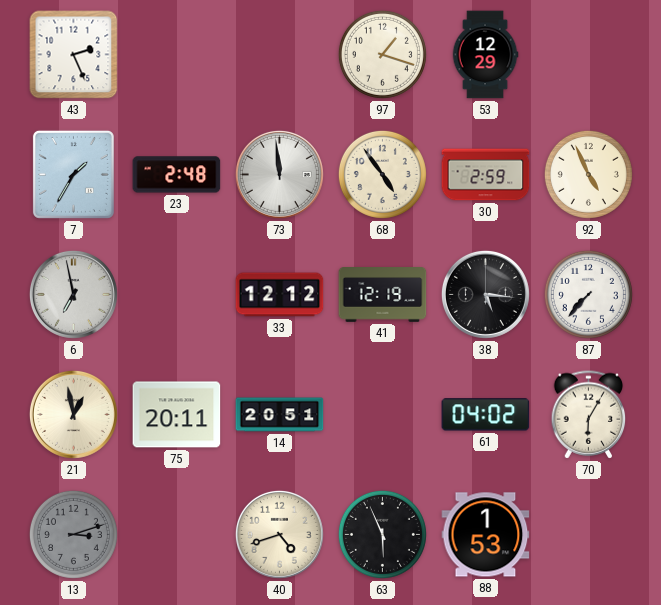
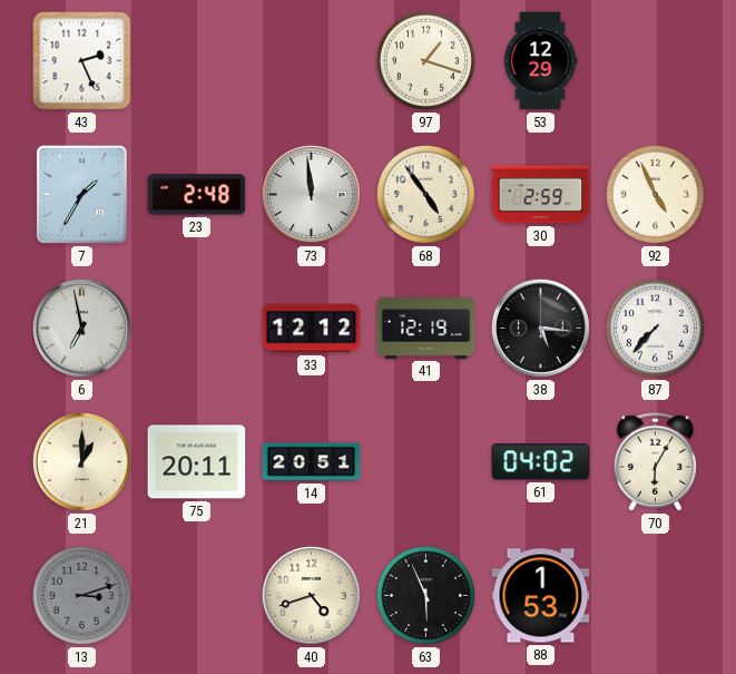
21: 12:58 -> 1:00 (81, 461)
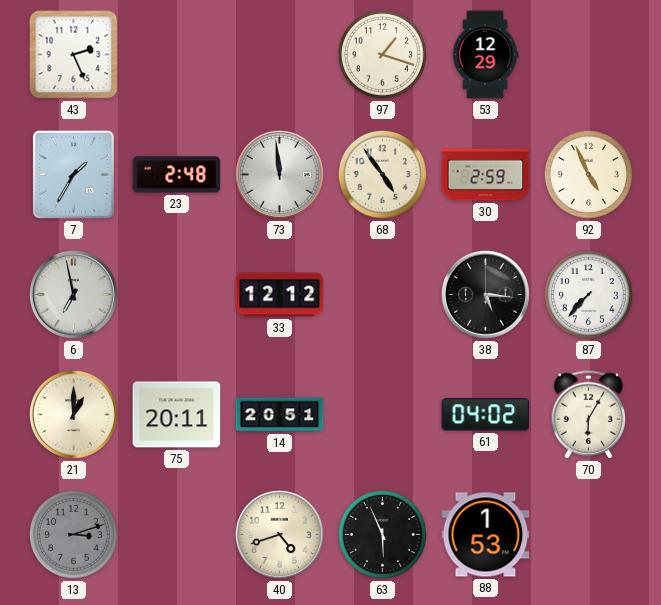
41: 12:19 -> none (426, 329)
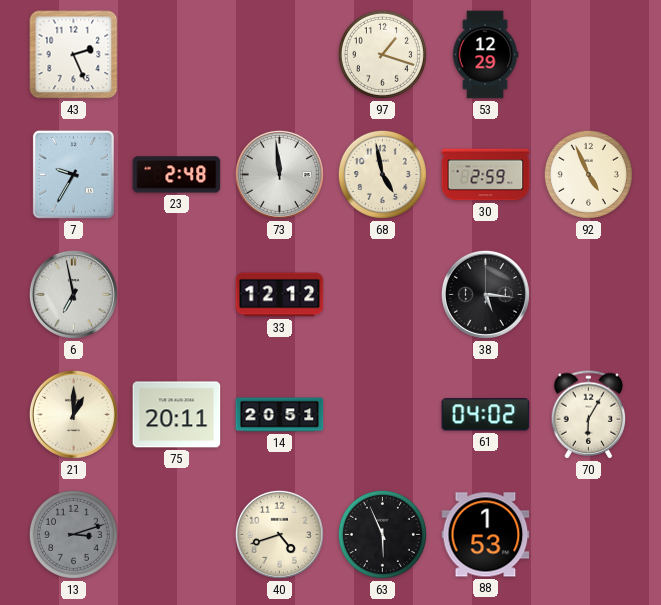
7: 1:35 -> 9:35 (73, 174)
68: 4:54 -> 4:58 (382, 174)
87: 7:37 -> none (588, 294)
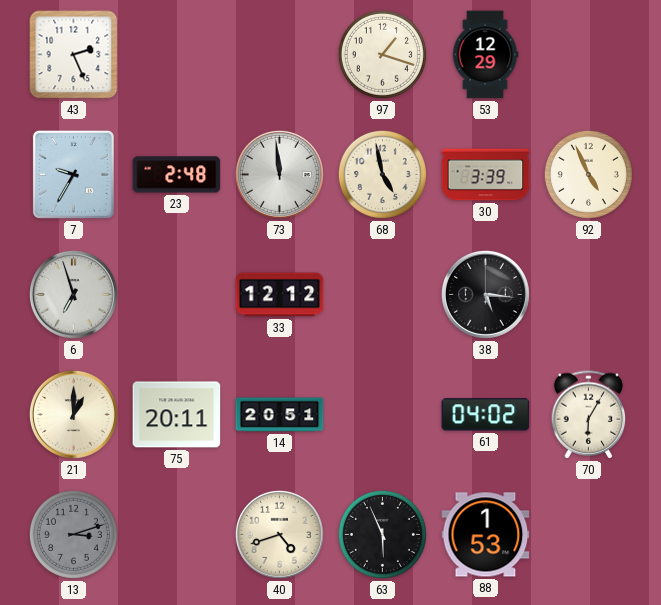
30: 2:59 -> 3:39 (486, 175)
6: 6:58 -> 6:57 (73, 294)
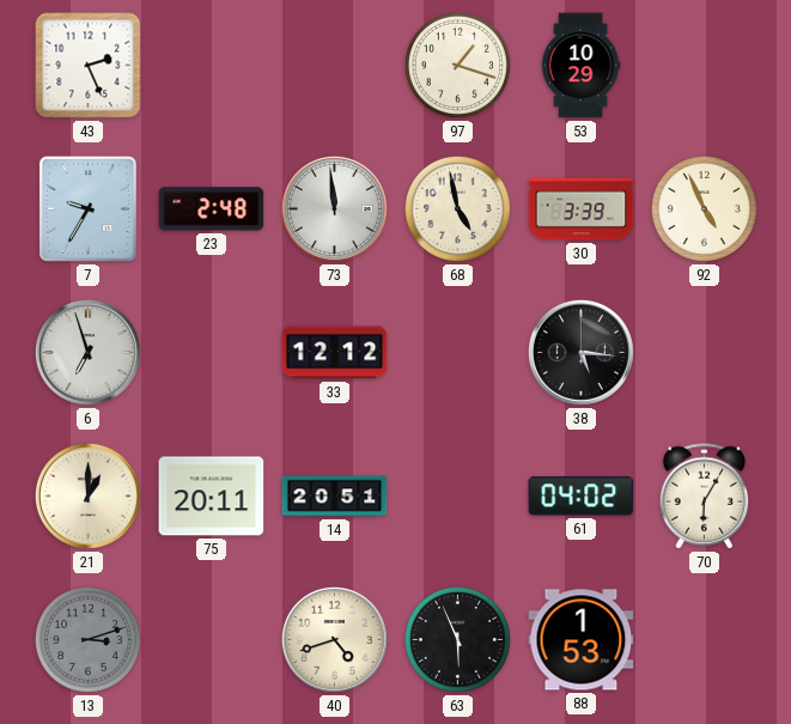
53: 12:29 -> 10:29 (580, 66)
